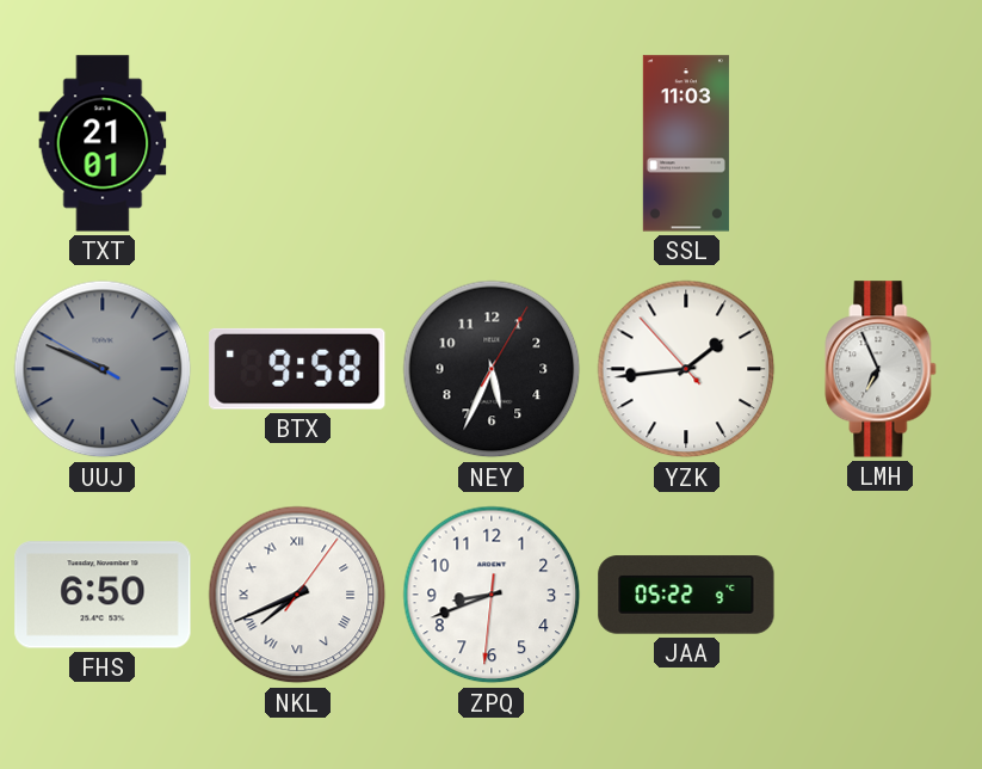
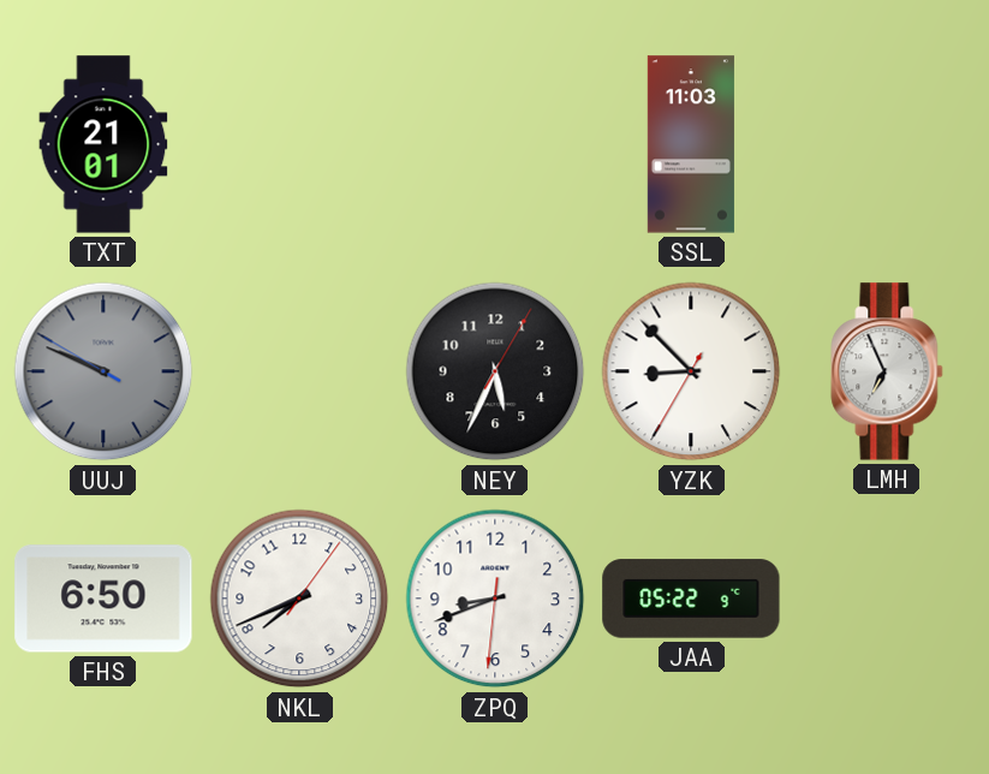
BTX: 9:58 -> none (297, 369)
YZK: 1:43 -> 8:52 (691, 371)
NKL numerals: Roman -> Arabic (299, 599)
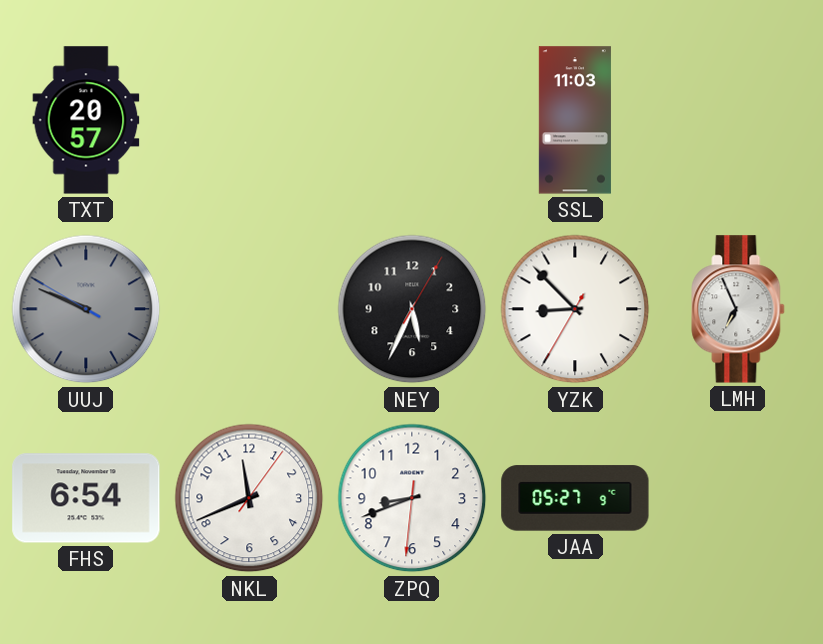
TXT: 21:01 -> 20:57 (86, 120)
FHS: 6:50 -> 6:54 (86, 498)
NKL: 7:41 -> 11:41 (249, 498)
JAA: 05:22 -> 05:27 (575, 498)
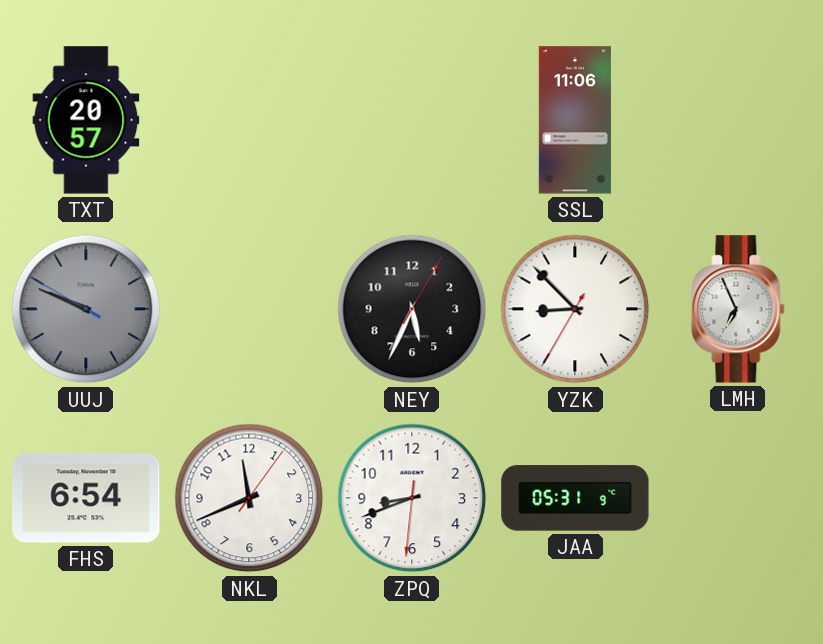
SSL: 11:03 -> 11:06 (575, 120)
JAA: 05:27 -> 05:31 (575, 498)
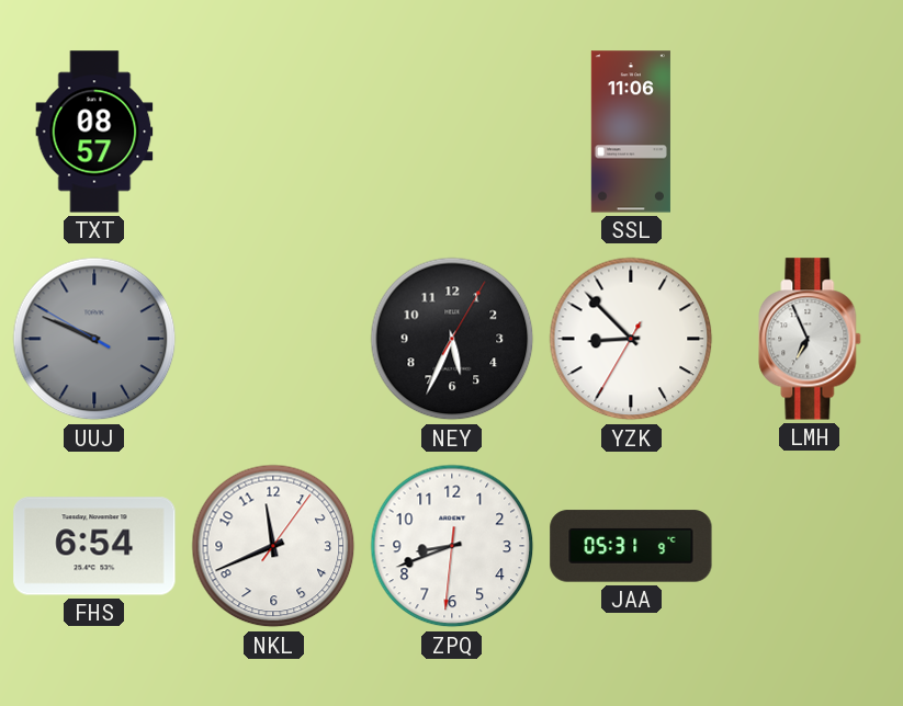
TXT: 20:57 -> 08:57 (94, 132)
